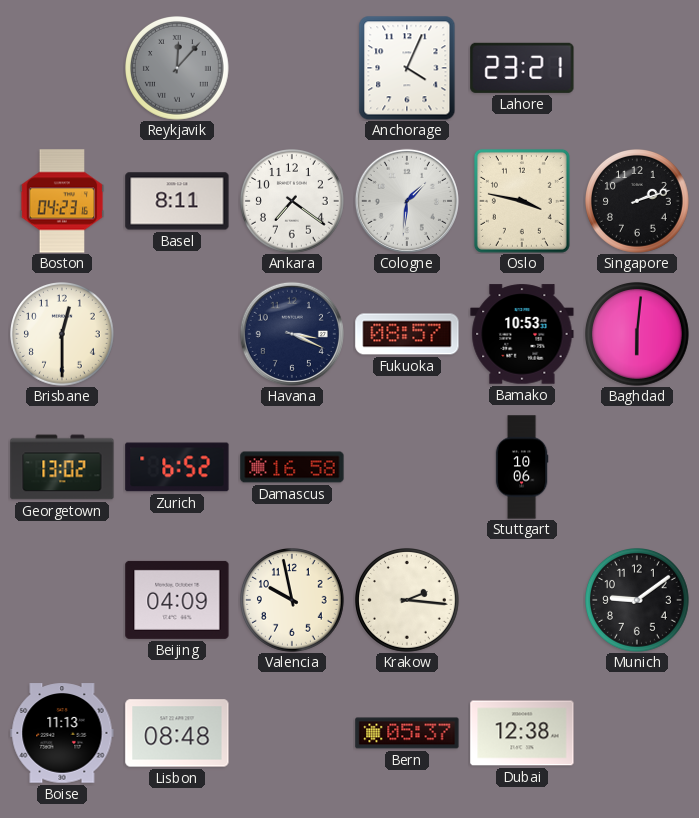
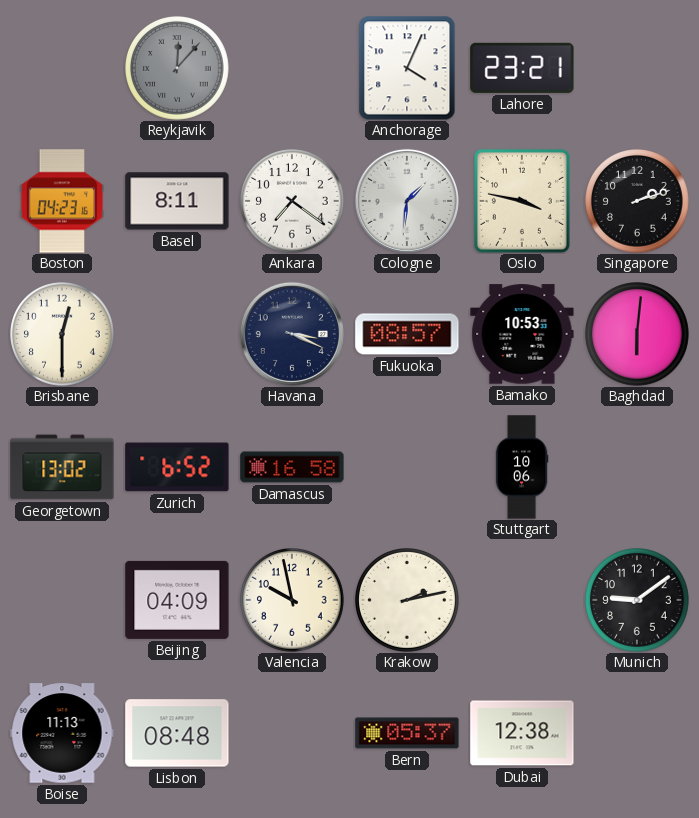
Krakow: 2:16 -> 2:13 (408, 601)
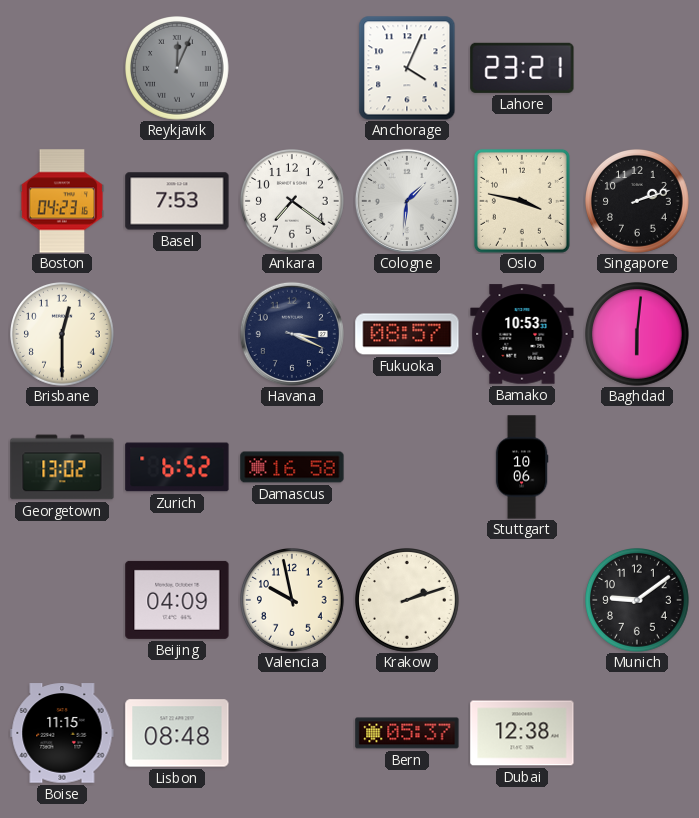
Reykjavik: 12:07 -> 12:04 (178, 69)
Basel: 8:11 -> 7:53 (177, 201)
Krakow: 2:13 -> 2:12 (408, 601)
Boise: 11:13 -> 11:15 (62, 733)
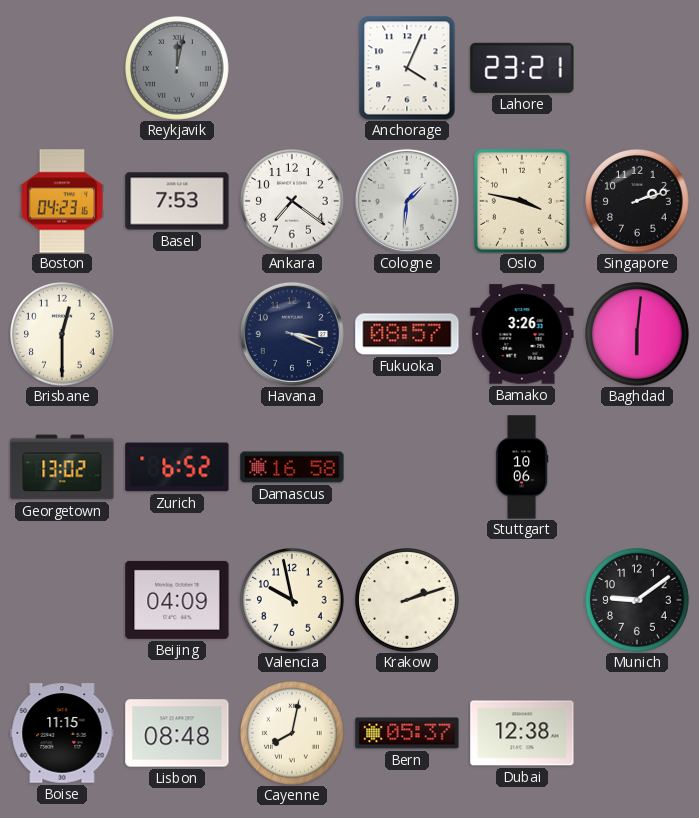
Reykjavik: 12:04 -> 12:02 (178, 69)
Bamako: 10:53 -> 3:26 (522, 334)
Cayenne: none -> 8:02 (293, 734)
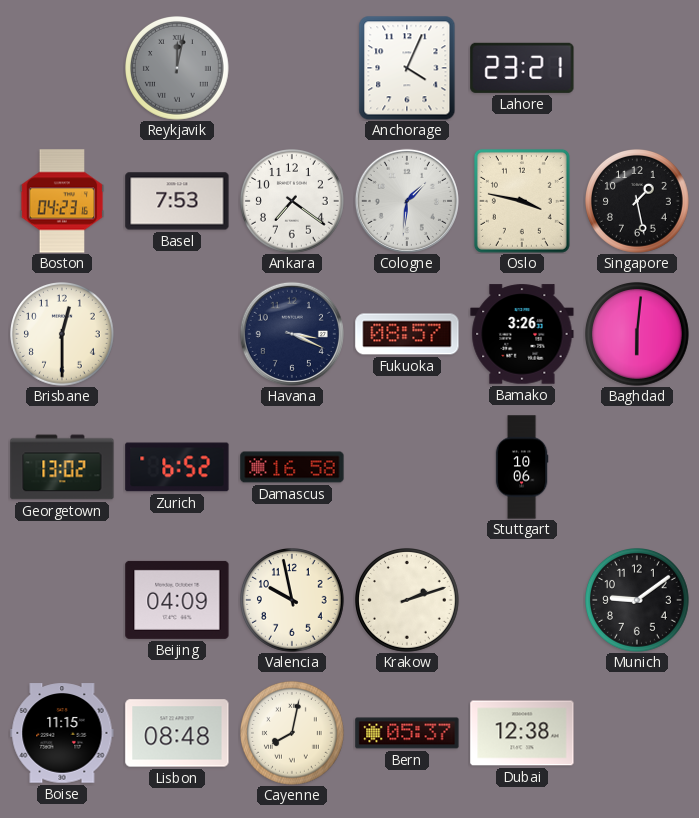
Singapore: 2:12 -> 1:28 (638, 202)
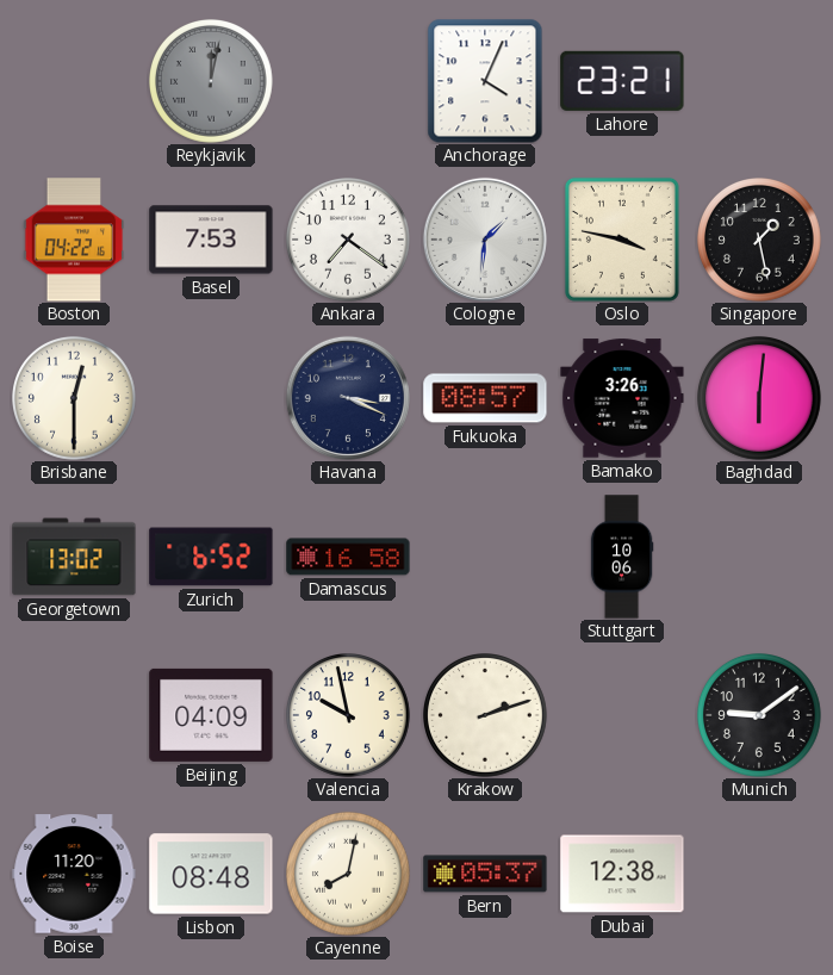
Boston: 04:23 -> 04:22 (74, 240)
Boise: 11:15 -> 11:20 (74, 874)
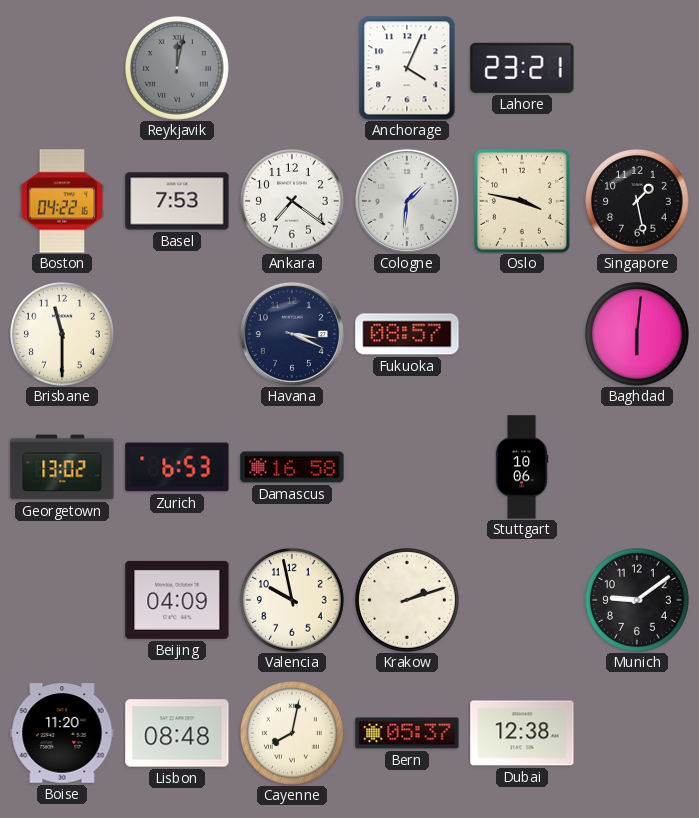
Brisbane: 12:30 -> 11:30 (63, 335)
Bamako: 3:26 -> none (622, 398)
Zurich: 6:52 -> 6:53 (177, 467)
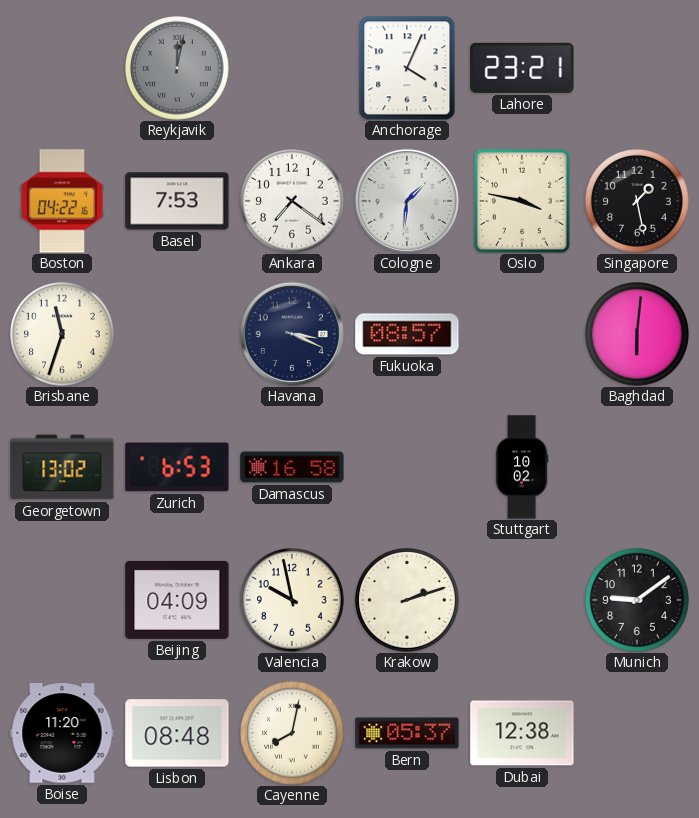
Brisbane: 11:30 -> 11:33 (63, 335)
Stuttgart: 10:06 -> 10:02 (522, 467)
